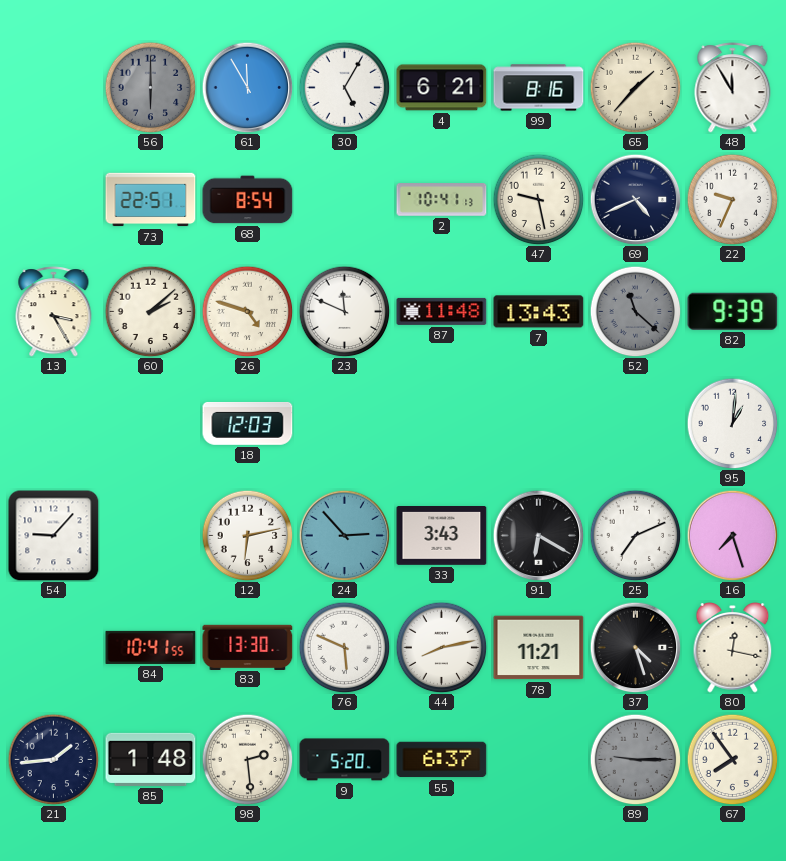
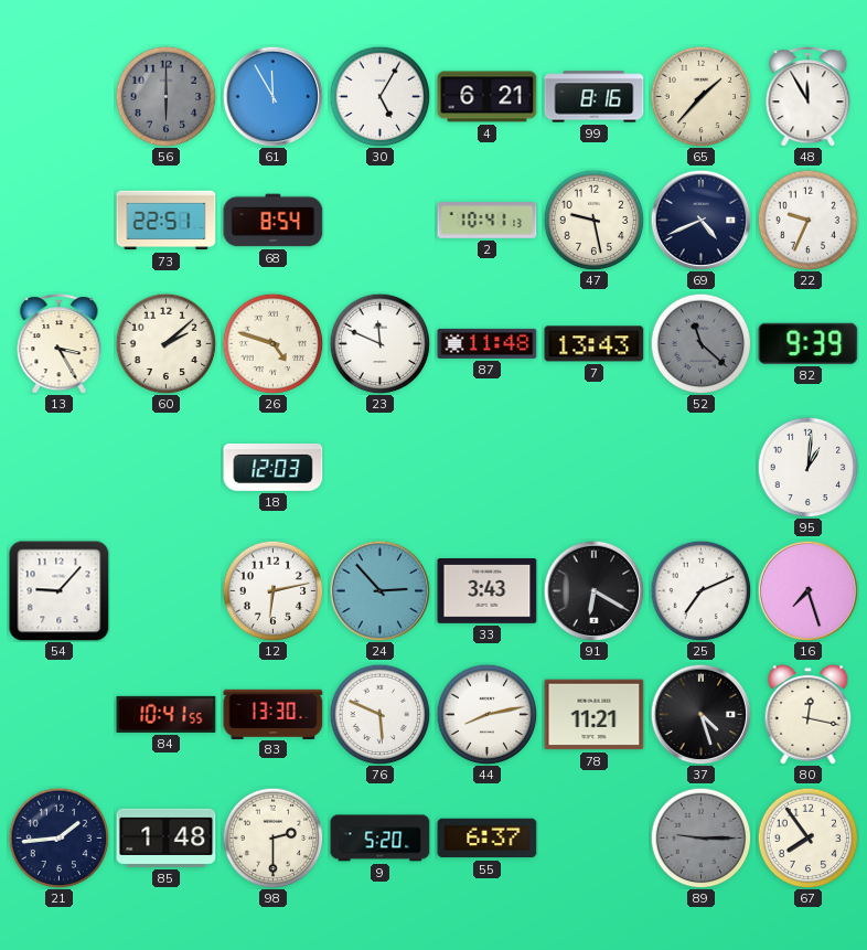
98: 2:29 -> 2:30 (272, 837)
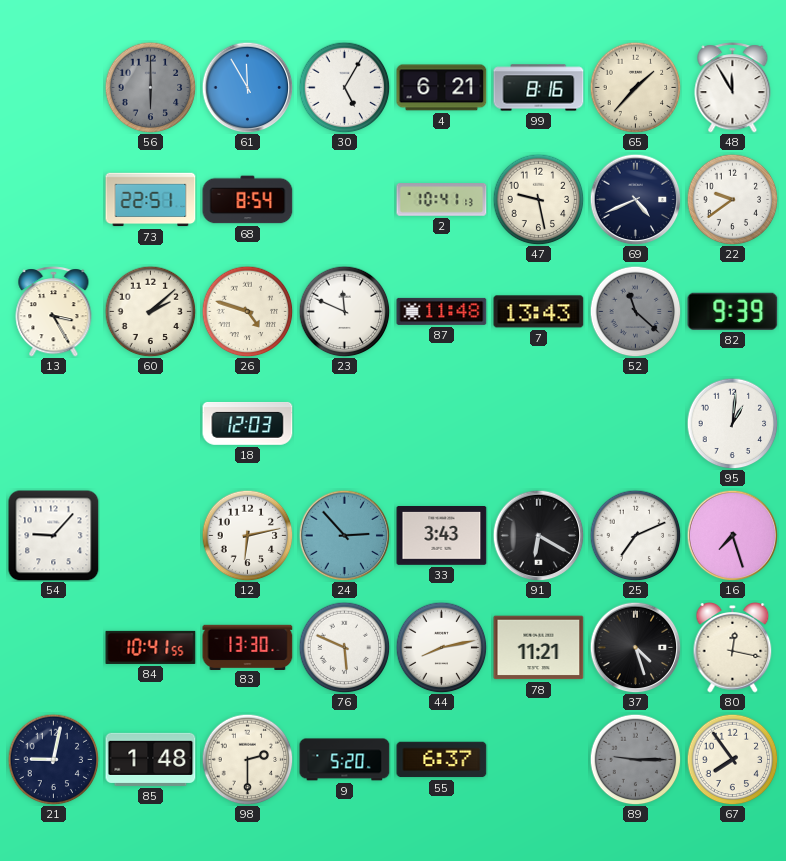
22: 9:34 -> 9:39 (732, 199)
21: 1:44 -> 9:02 (53, 759)
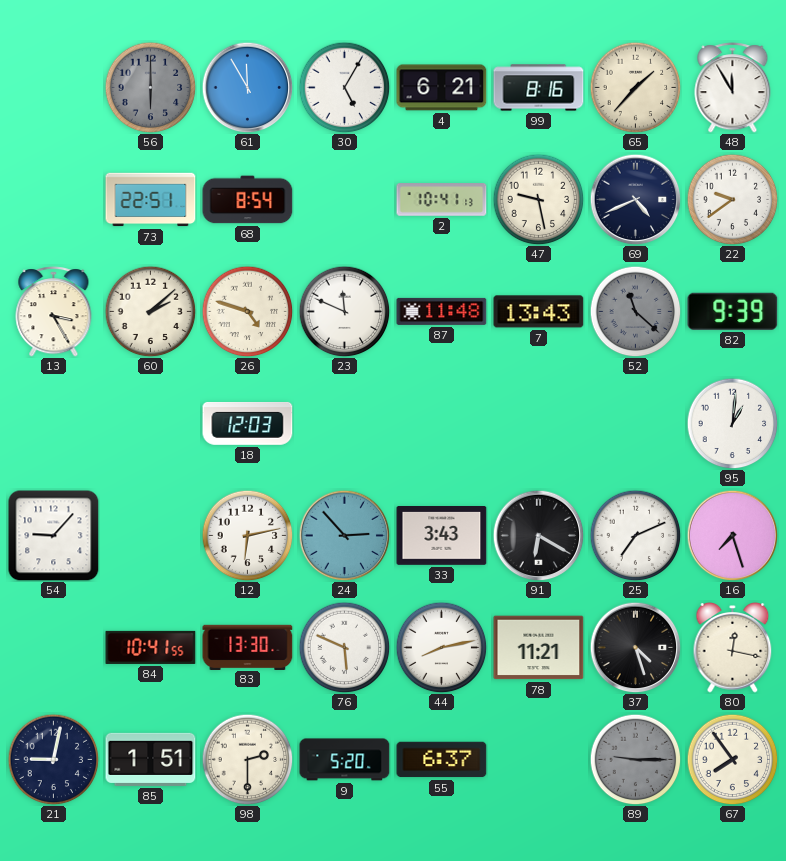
85: 1:48 -> 1:51 (151, 759)
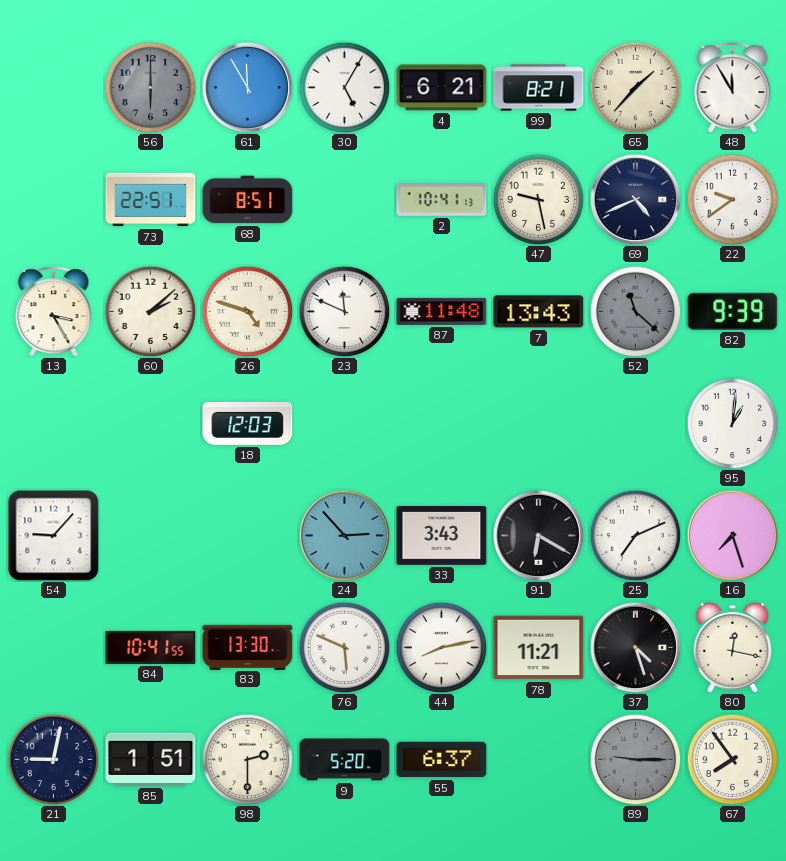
99: 8:16 -> 8:21 (539, 88)
68: 8:54 -> 8:51 (248, 200)
12: 6:13 -> none (247, 535)
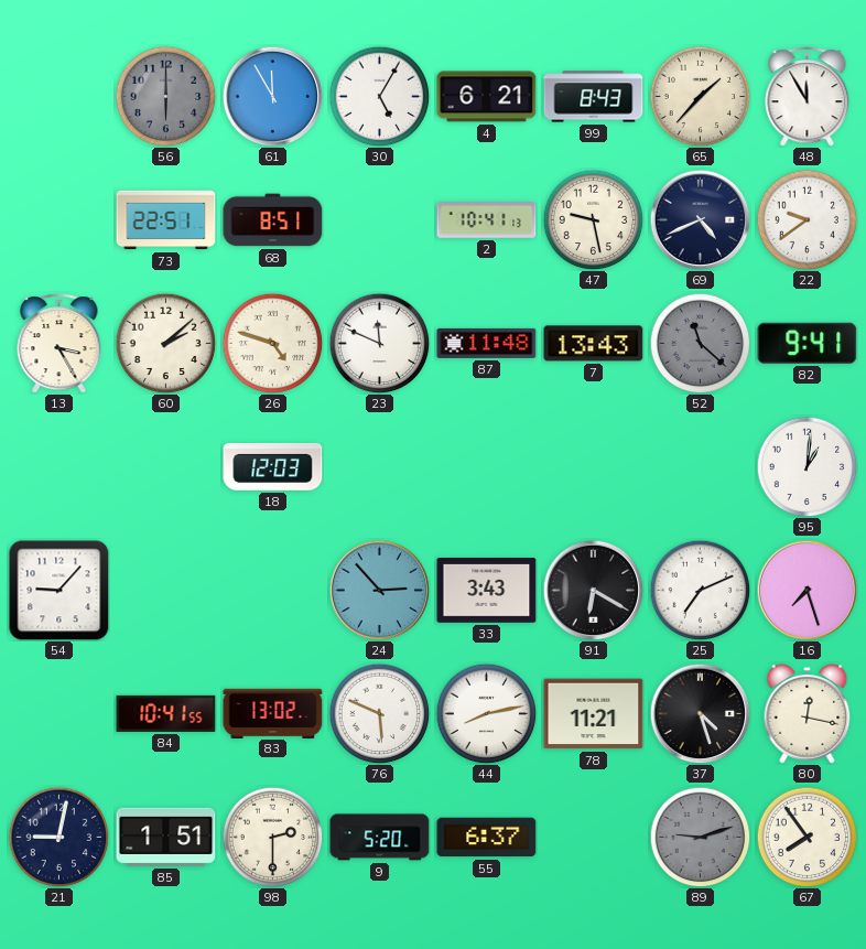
99: 8:21 -> 8:43 (594, 97)
82: 9:39 -> 9:41 (808, 343)
83: 13:30 -> 13:02 (273, 713)
89: 9:15 -> 9:12 (700, 837)
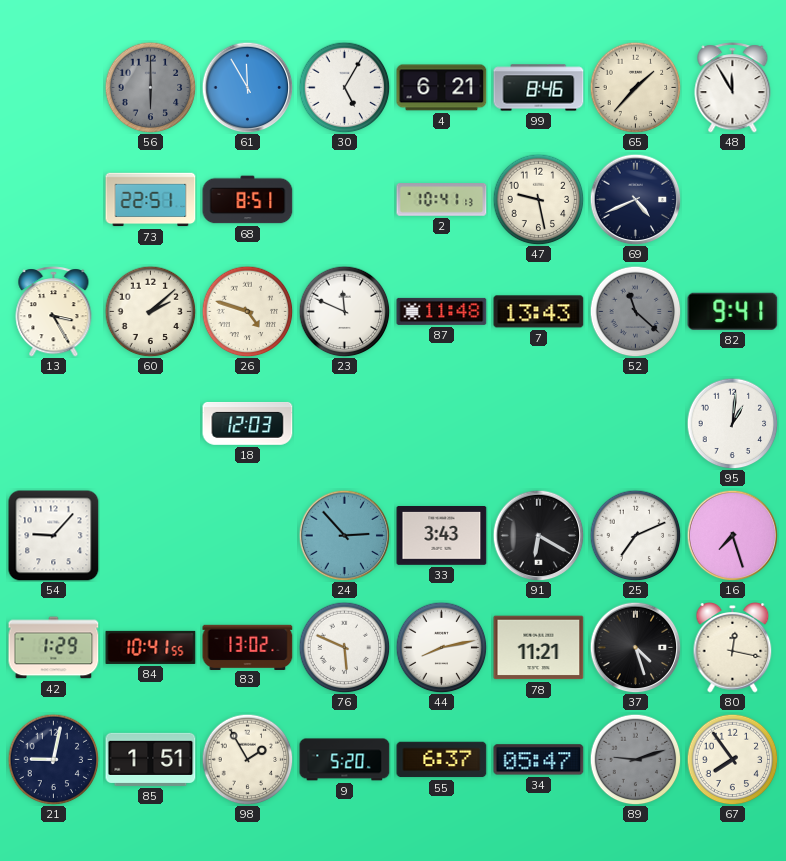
99: 8:43 -> 8:46 (539, 88)
22: 9:39 -> none (807, 219)
42: none -> 1:29 (54, 648)
98: 2:30 -> 1:55 (247, 759)
34: none -> 05:47 (539, 760)
